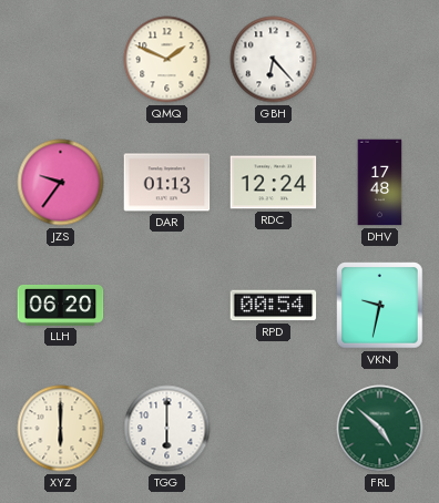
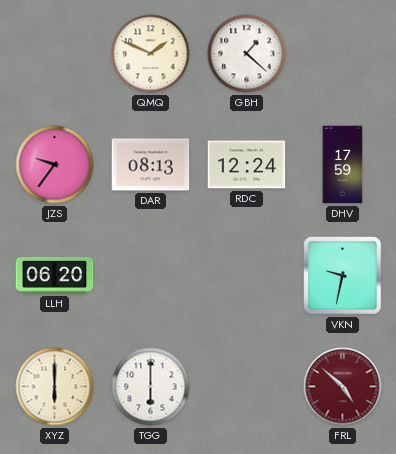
GBH: 6:23 -> 1:22 (247, 54)
DAR: 01:13 -> 08:13 (151, 165)
DHV: 17:48 -> 17:59 (343, 165)
RPD: 00:54 -> none (274, 306)
FRL dial: green -> burgundy (343, 387)
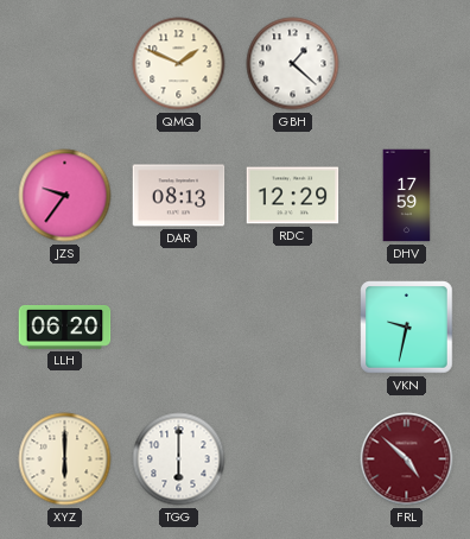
RDC: 12:24 -> 12:29 (293, 196)
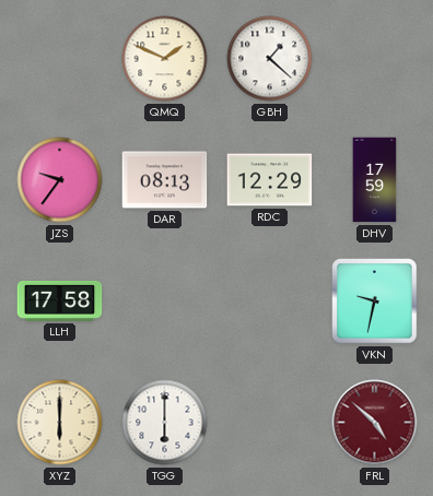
LLH: 06:20 -> 17:58 (60, 300)
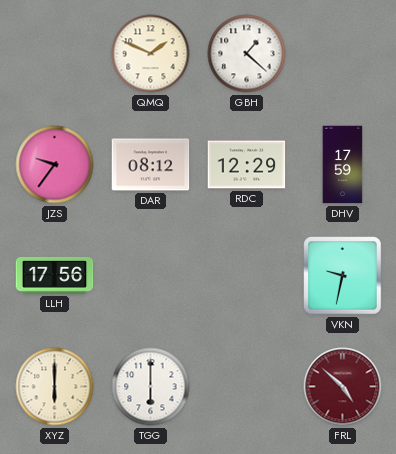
DAR: 08:13 -> 08:12 (151, 165)
LLH: 17:58 -> 17:56 (55, 275)
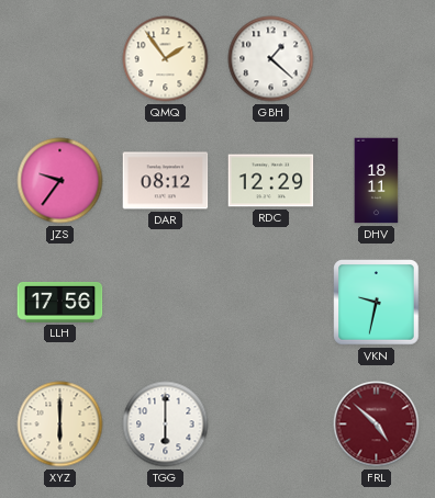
QMQ: 1:49 -> 1:54 (166, 59)
DHV: 17:59 -> 18:11 (377, 181)
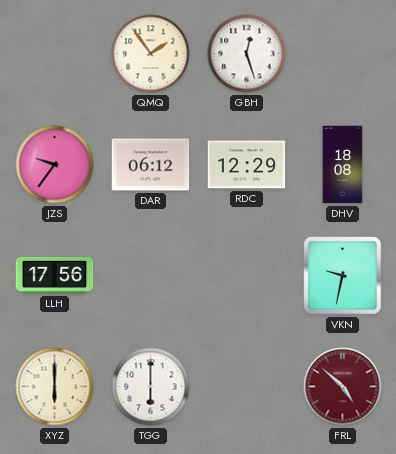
GBH: 1:22 -> 12:27 (247, 54)
DAR: 08:12 -> 06:12 (151, 165)
DHV: 18:11 -> 18:08 (343, 165)
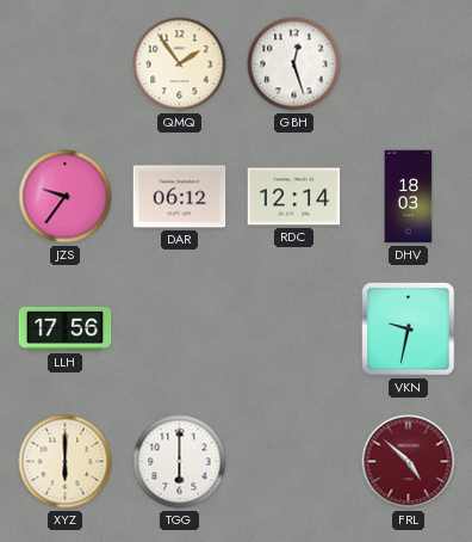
RDC: 12:29 -> 12:14 (294, 197)
DHV: 18:08 -> 18:03 (409, 197)
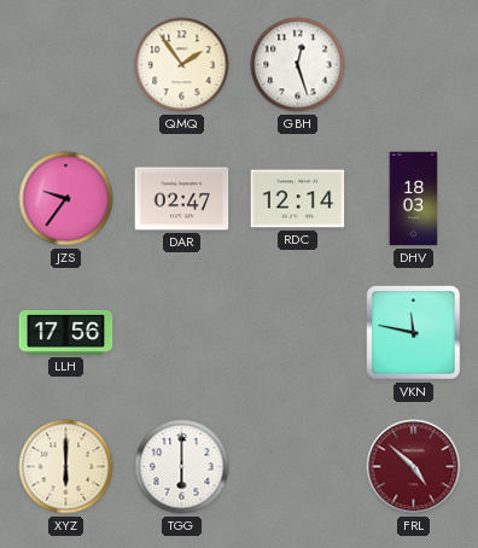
DAR: 06:12 -> 02:47 (182, 199)
VKN: 9:32 -> 11:47 (414, 333)
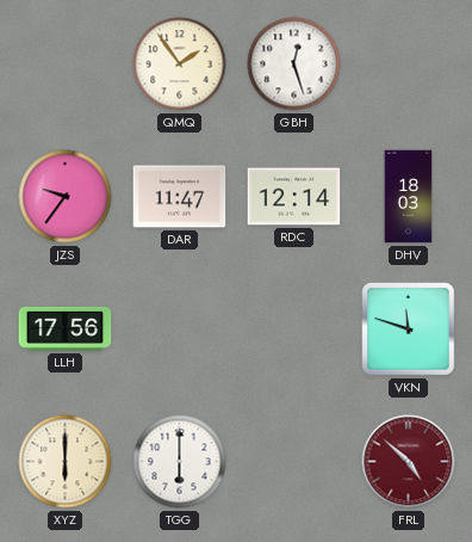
DAR: 02:47 -> 11:47 (180, 197)
VKN: 11:47 -> 11:48 (409, 329)
